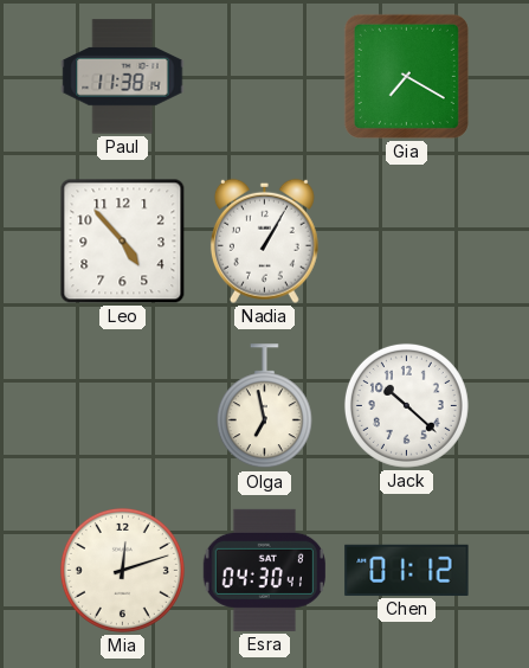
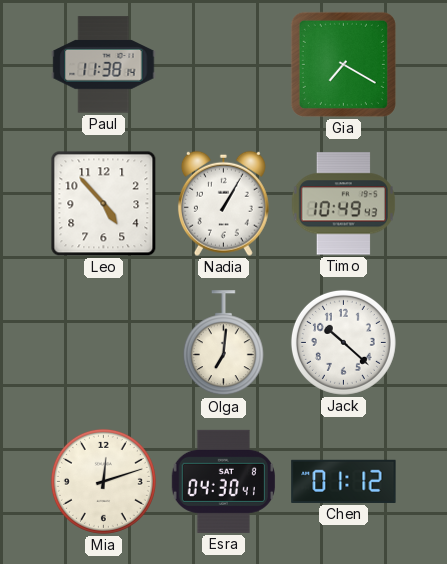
Timo: none -> 10:49 (343, 204)
Olga: 6:58 -> 7:01 (223, 343)
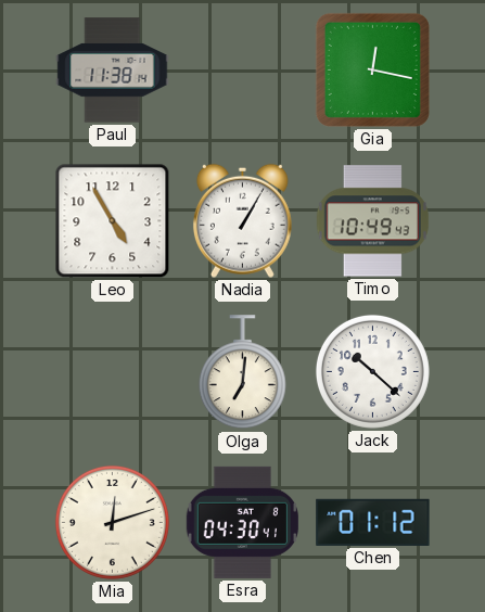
Gia: 7:20 -> 12:17 (372, 69)
Leo: 4:53 -> 4:55 (113, 221)
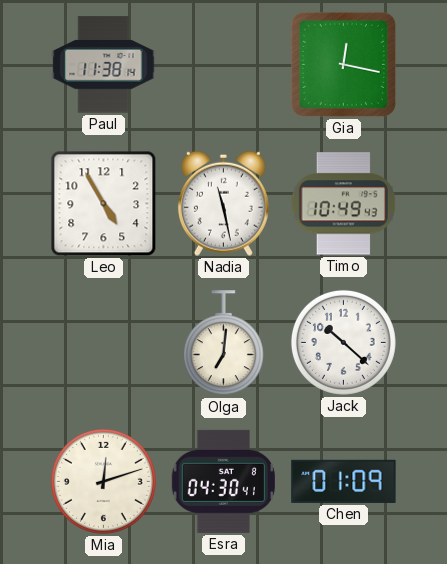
Nadia: 1:05 -> 11:28 (223, 203)
Chen: 01:12 -> 01:09 (344, 481)
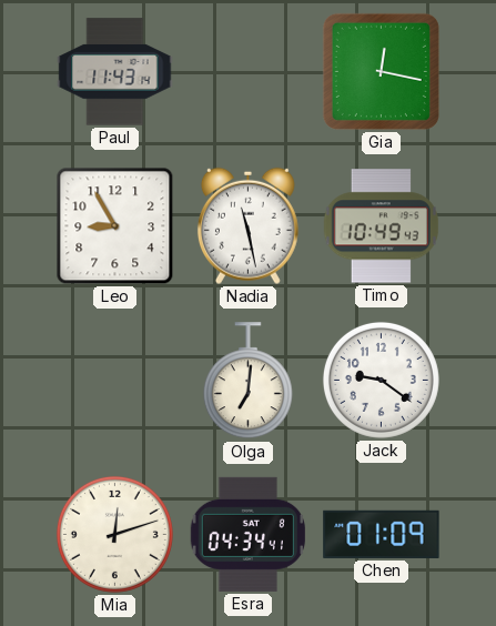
Paul: 11:38 -> 11:43 (115, 72)
Leo: 4:55 -> 8:55 (115, 226)
Jack: 10:22 -> 9:21 (381, 380)
Esra: 04:30 -> 04:34 (247, 534)
